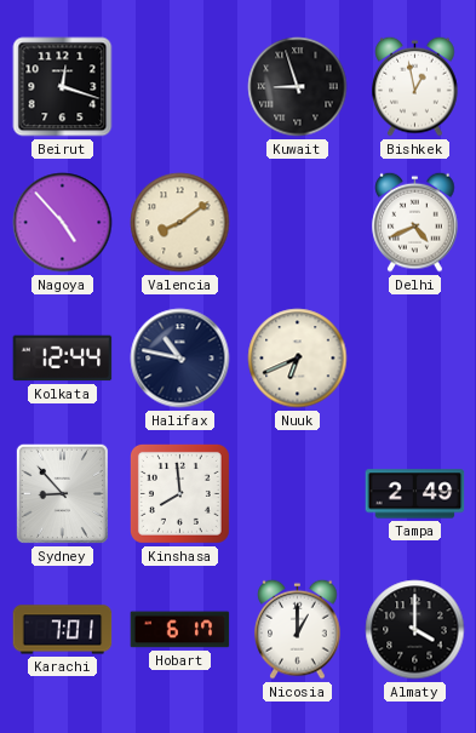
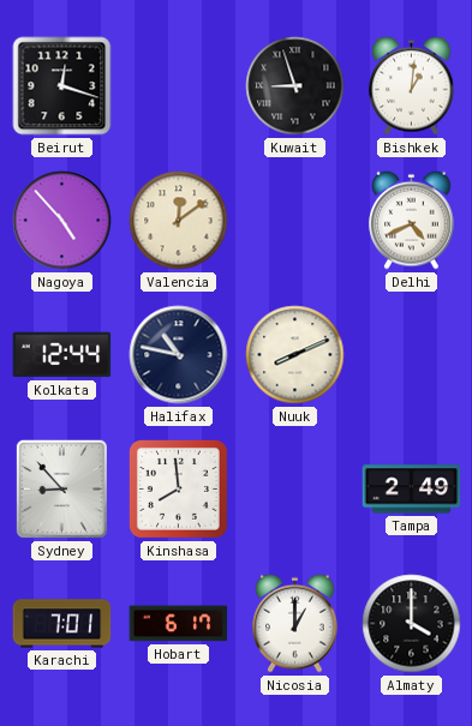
Bishkek: 12:58 -> 1:01 (412, 85)
Valencia: 8:09 -> 12:09 (179, 221)
Nuuk: 6:41 -> 8:11 (295, 355)
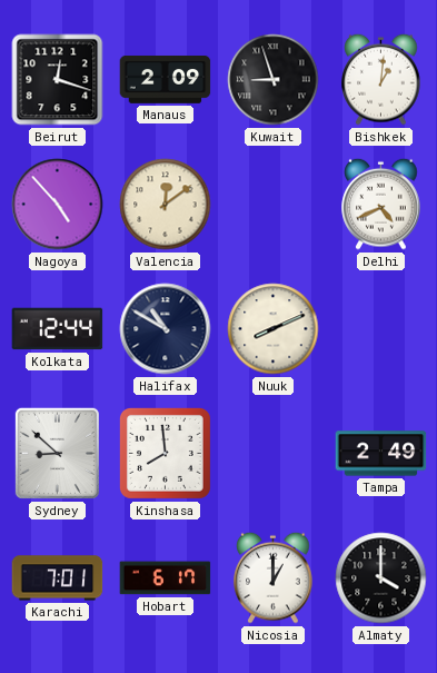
Manaus: none -> 2:09 (166, 79)
Halifax: 10:47 -> 10:50 (166, 329)
Sydney: 8:53 -> 8:52 (57, 453)
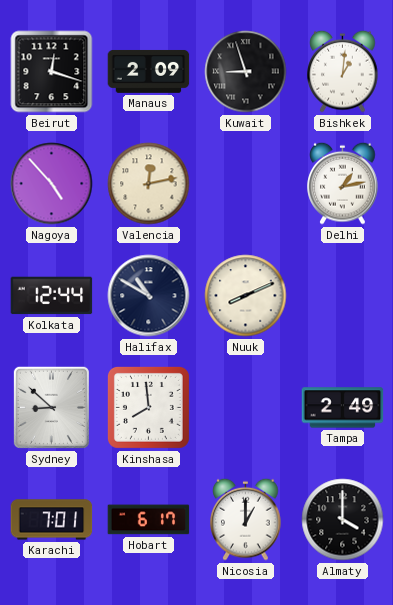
Valencia: 12:09 -> 12:13 (149, 184)
Delhi: 4:41 -> 1:13 (343, 183)
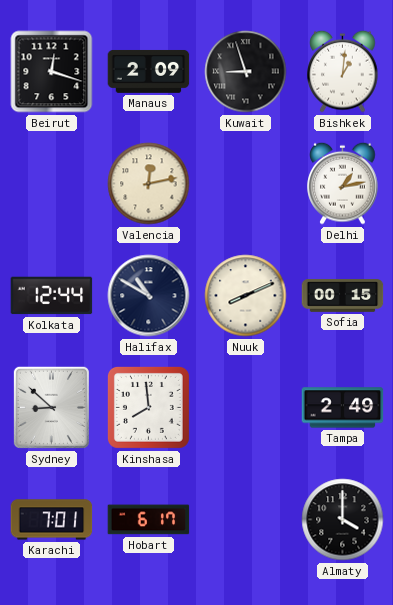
Nagoya: 4:53 -> none (52, 184)
Sofia: none -> 00:15 (343, 296)
Nicosia: 1:00 -> none (246, 519)
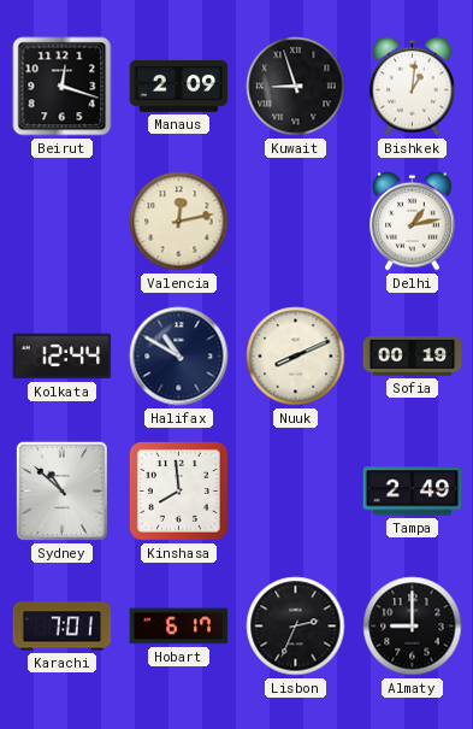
Sofia: 00:15 -> 00:19 (413, 357)
Sydney: 8:52 -> 10:52 (61, 490)
Lisbon: none -> 2:34 (296, 627)
Almaty: 4:00 -> 9:00 (413, 627)
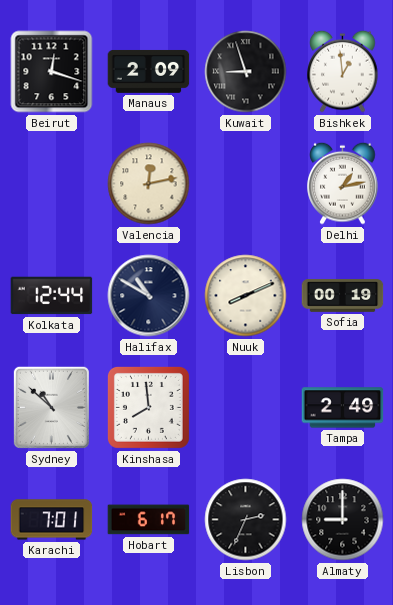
Bishkek: 1:01 -> 12:59 (343, 71)
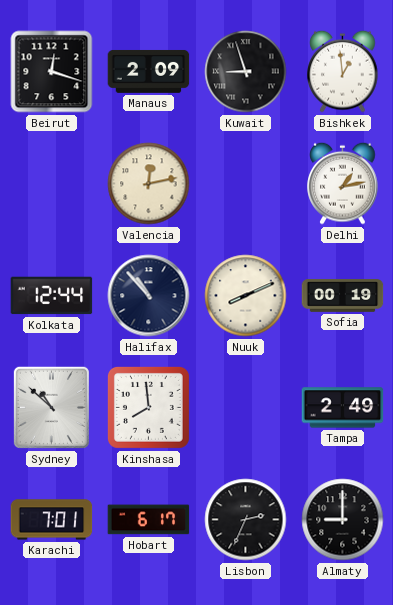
Halifax: 10:50 -> 10:53 (149, 296)
